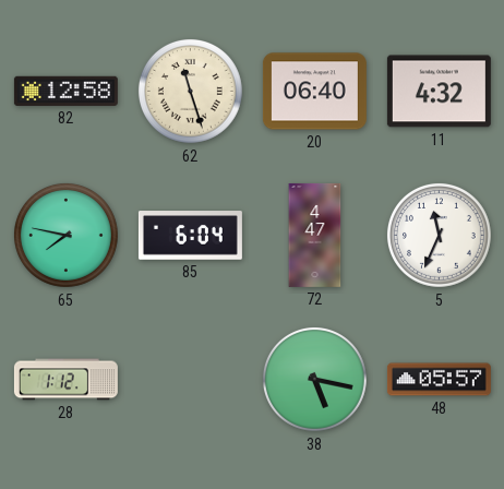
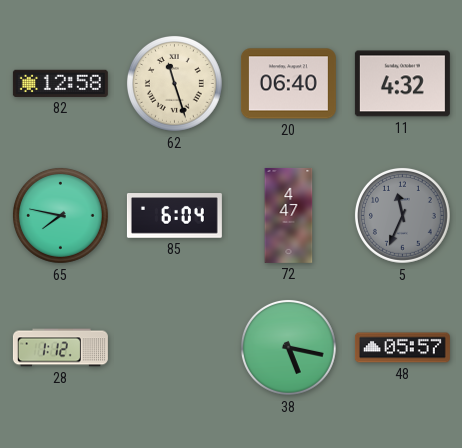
5 dial: white -> grey (402, 215)
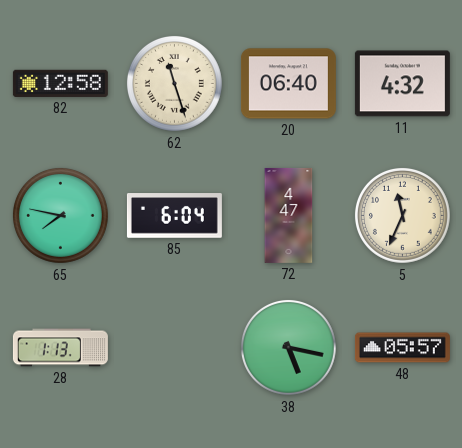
5 dial: grey -> cream (402, 215)
28: 1:12 -> 1:13 (60, 348)
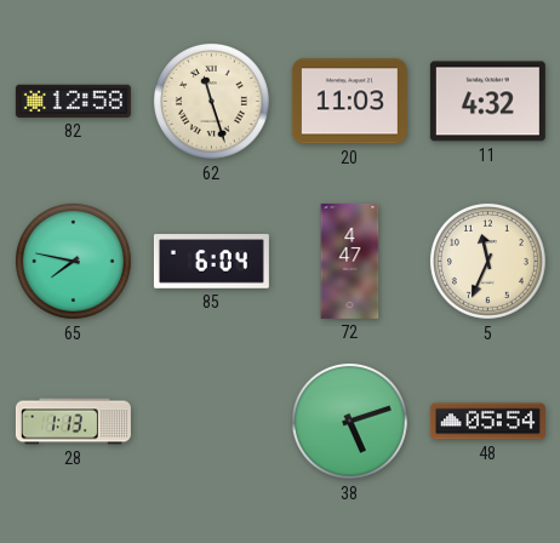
20: 06:40 -> 11:03 (349, 102)
38: 5:17 -> 5:12 (349, 421)
48: 05:57 -> 05:54 (487, 422)
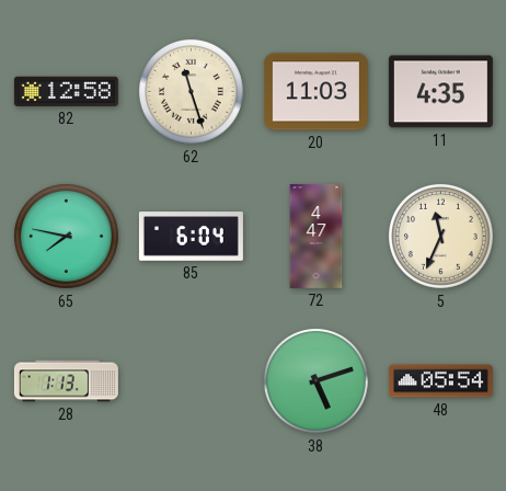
11: 4:32 -> 4:35 (440, 92)
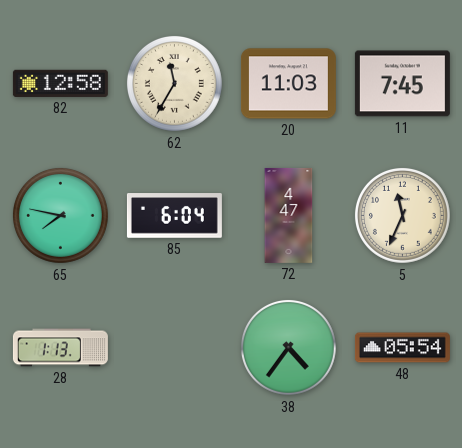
62: 11:27 -> 11:35 (174, 83)
11: 4:35 -> 7:45 (402, 84)
38: 5:12 -> 4:36 (288, 347)
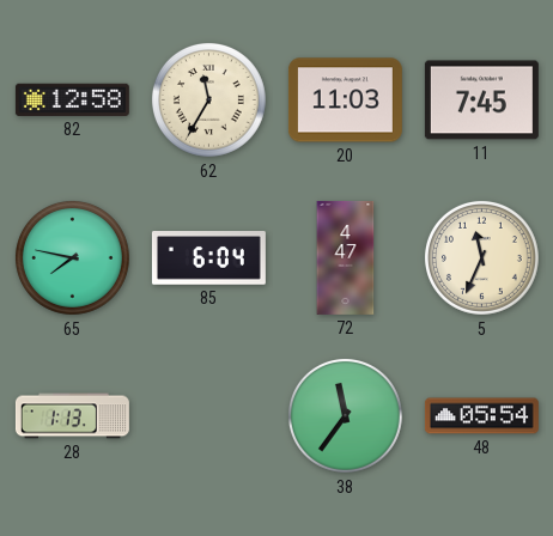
38: 4:36 -> 11:36 (345, 415)
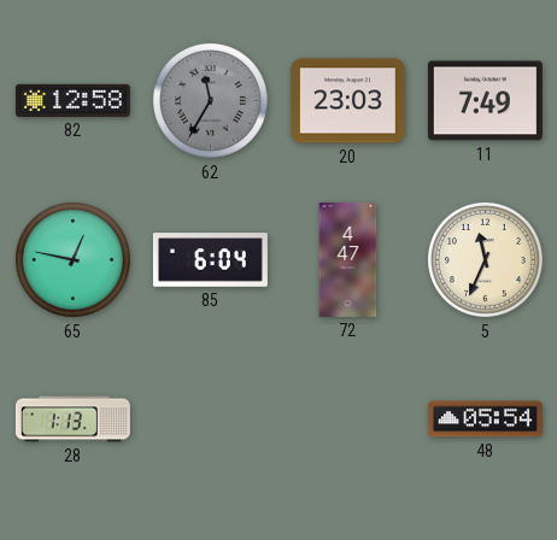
62 dial: cream -> grey (210, 100)
20: 11:03 -> 23:03 (347, 101)
11: 7:45 -> 7:49 (485, 101)
65: 7:47 -> 12:47 (72, 259)
38: 11:36 -> none (345, 415)
